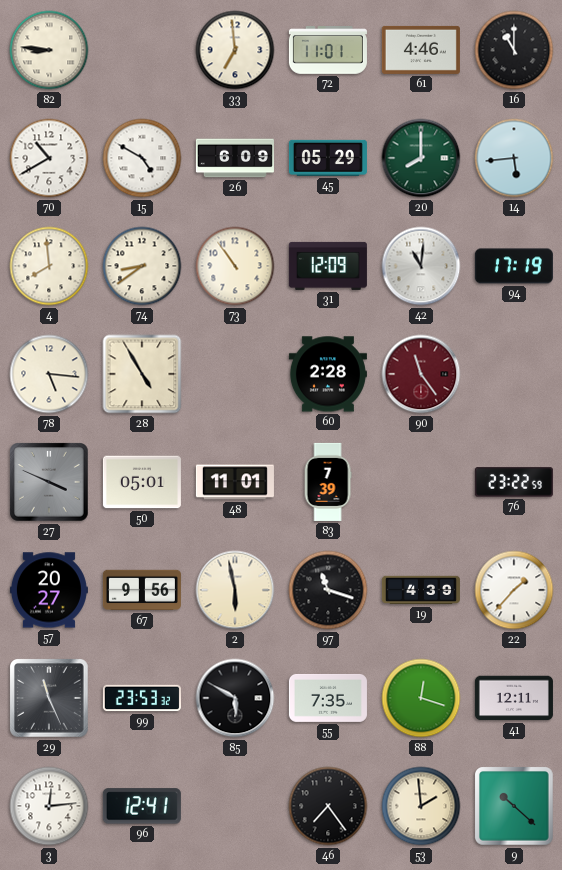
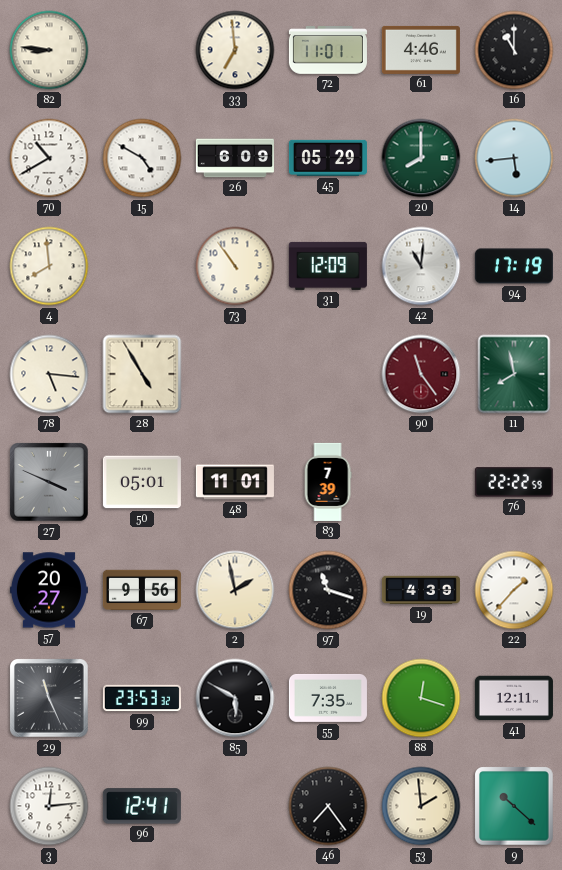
74: 8:39 -> none (142, 266)
60: 2:28 -> none (328, 374)
11: none -> 7:58 (514, 374)
76: 23:22 -> 22:22 (514, 482)
2: 5:58 -> 1:58 (235, 590)
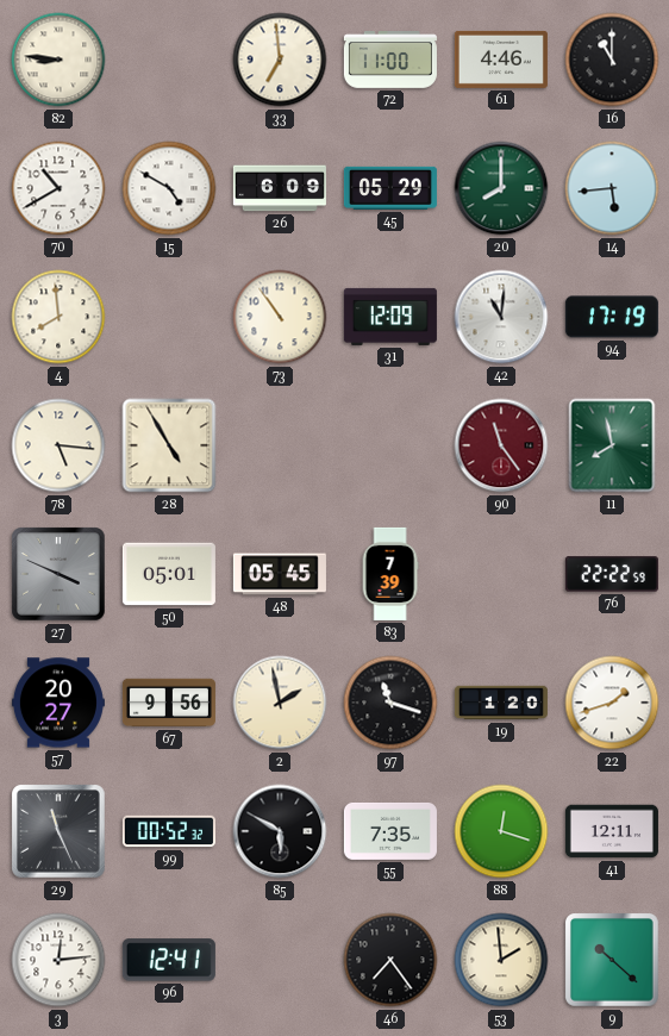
72: 11:01 -> 11:00 (390, 61)
48: 11:01 -> 05:45 (280, 574)
19: 4:39 -> 1:20 (501, 703)
22: 1:37 -> 1:42 (612, 703)
99: 23:53 -> 00:52 (169, 831)
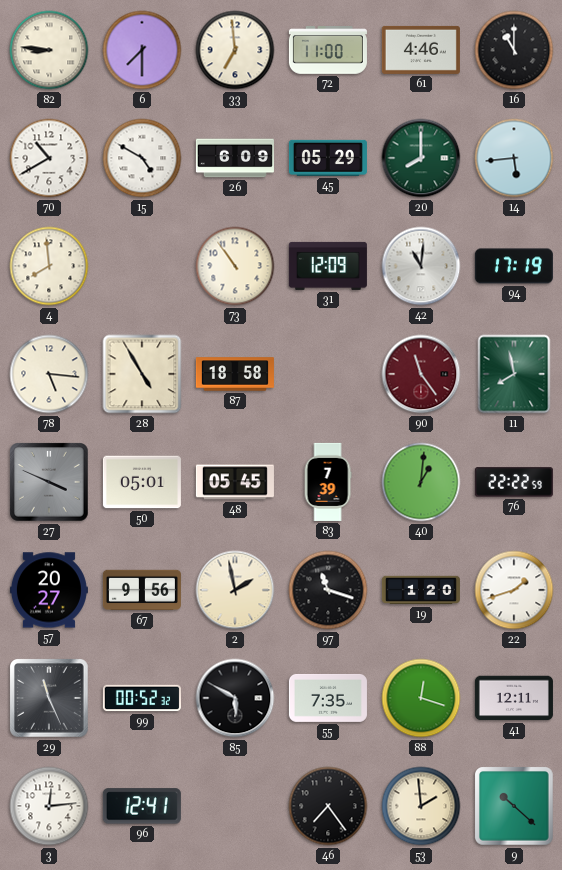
6: none -> 7:30 (142, 50)
87: none -> 18:58 (235, 374)
40: none -> 1:01 (421, 482)
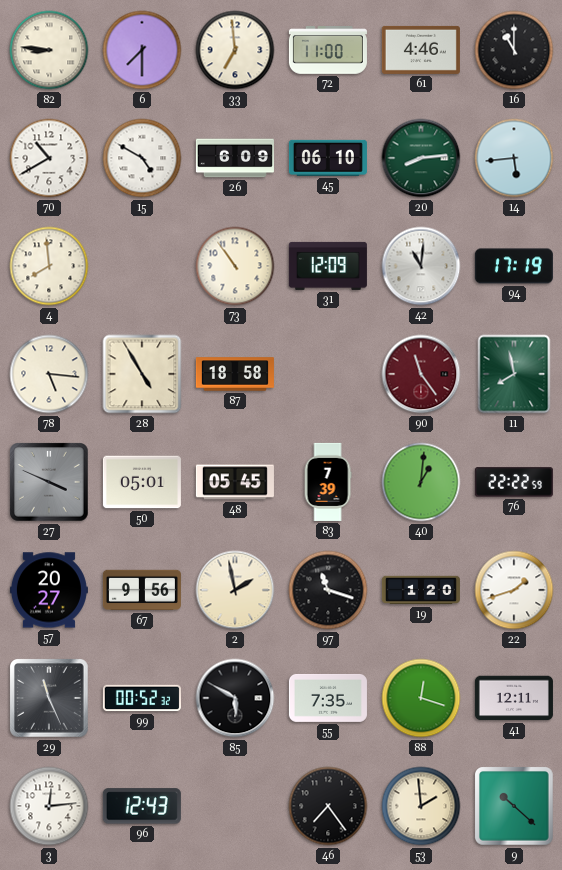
45: 05:29 -> 06:10 (328, 158)
20: 8:00 -> 8:14 (421, 158)
96: 12:41 -> 12:43 (142, 806)
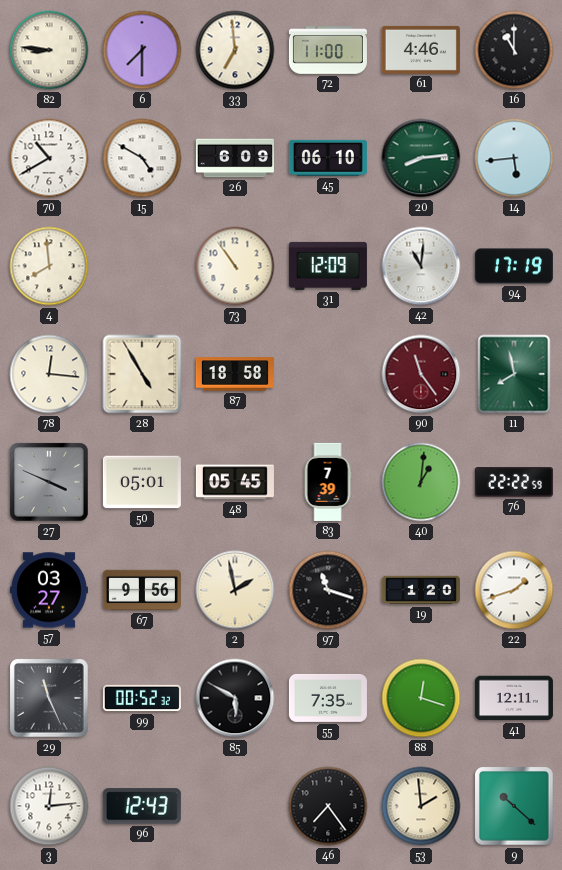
78: 5:16 -> 12:16 (49, 374)
57: 20:27 -> 03:27 (49, 590)
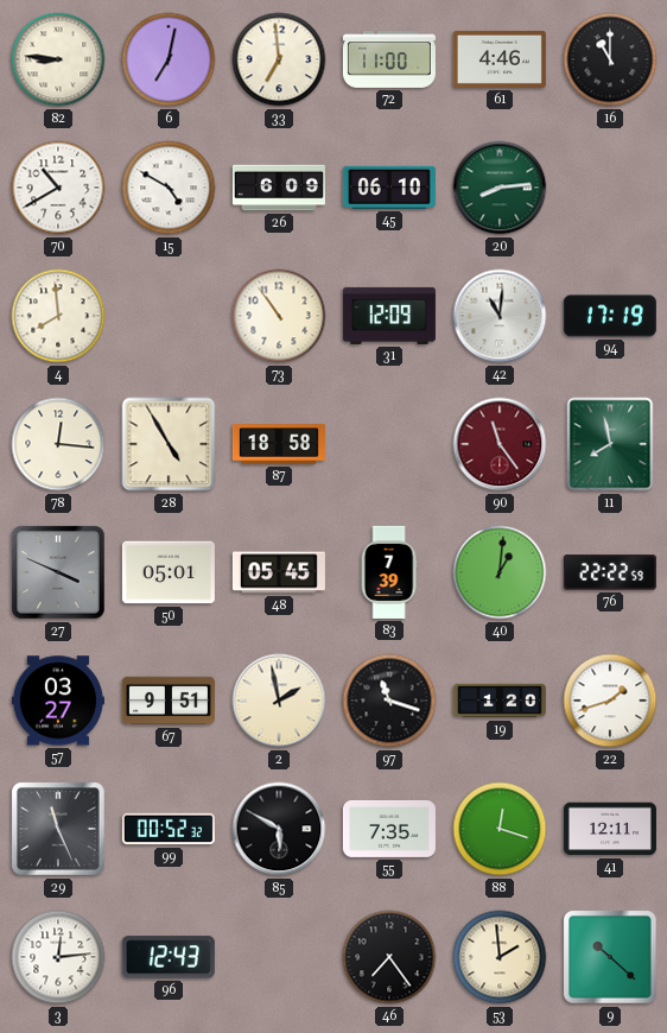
6: 7:30 -> 7:02 (169, 59)
14: 5:44 -> none (514, 158)
67: 9:56 -> 9:51 (169, 701)
